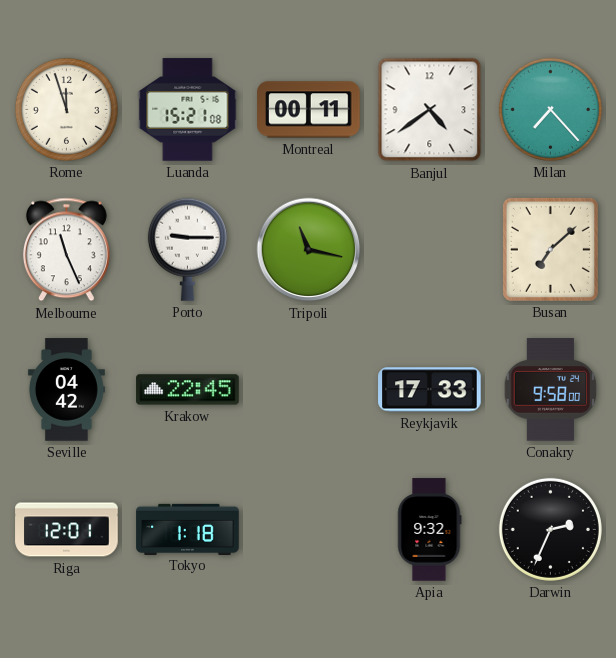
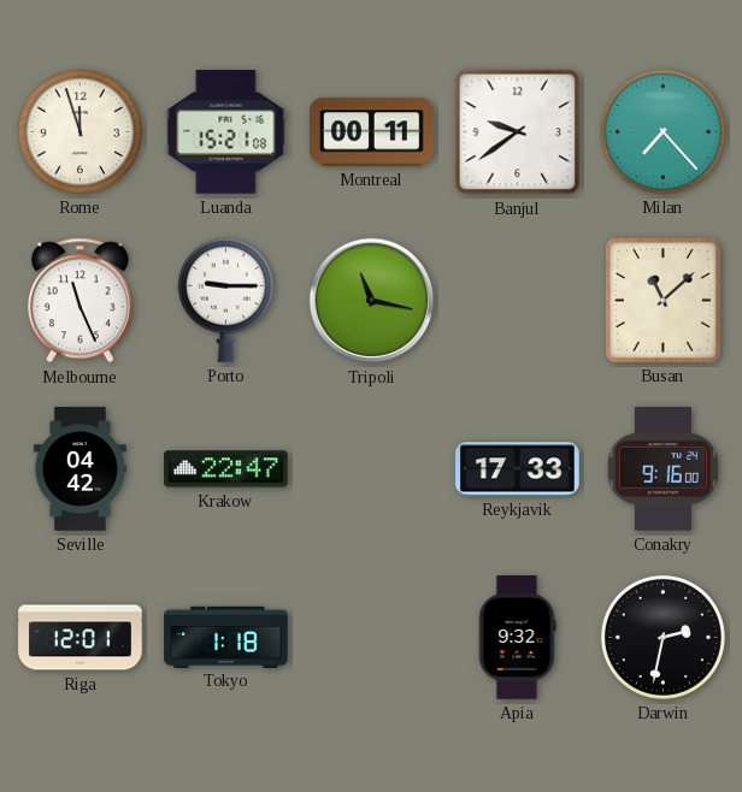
Banjul: 4:39 -> 9:39 (518, 132)
Busan: 7:08 -> 11:08 (662, 300)
Krakow: 22:45 -> 22:47 (226, 469)
Conakry: 9:58 -> 9:16 (664, 469)
Darwin: 2:34 -> 2:32 (662, 637)
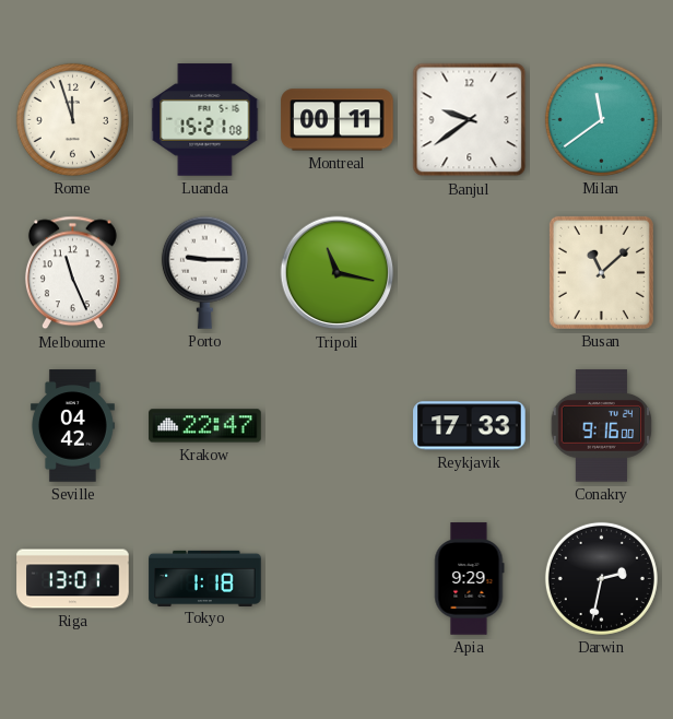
Milan: 7:23 -> 11:39 (601, 119)
Riga: 12:01 -> 13:01 (73, 579)
Apia: 9:32 -> 9:29 (469, 579)
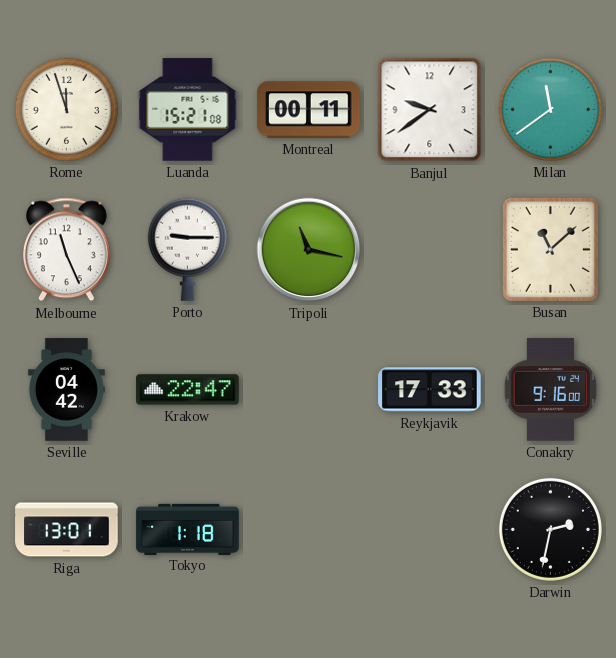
Apia: 9:29 -> none (469, 579)
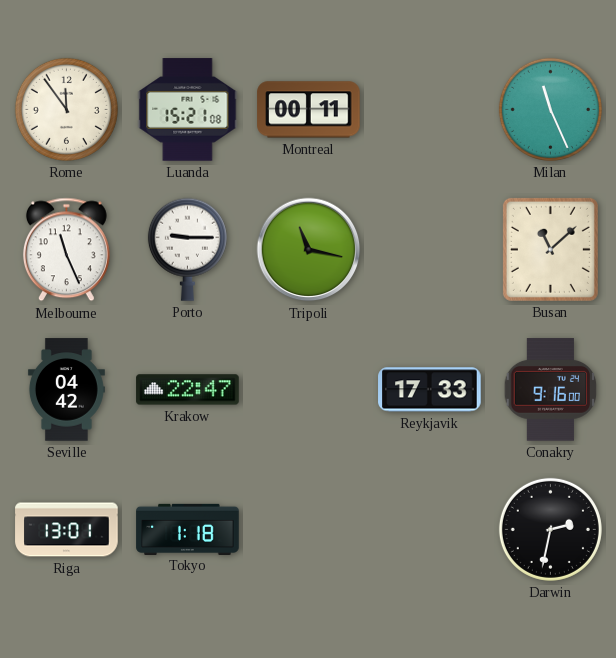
Rome: 11:57 -> 11:54 (66, 109)
Banjul: 9:39 -> none (430, 110)
Milan: 11:39 -> 11:26 (550, 109)
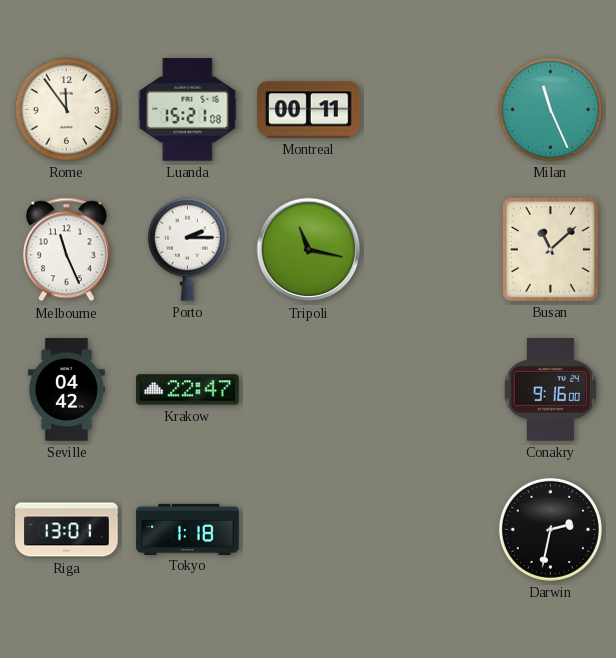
Porto: 9:15 -> 2:15 (187, 249)
Reykjavik: 17:33 -> none (430, 390)
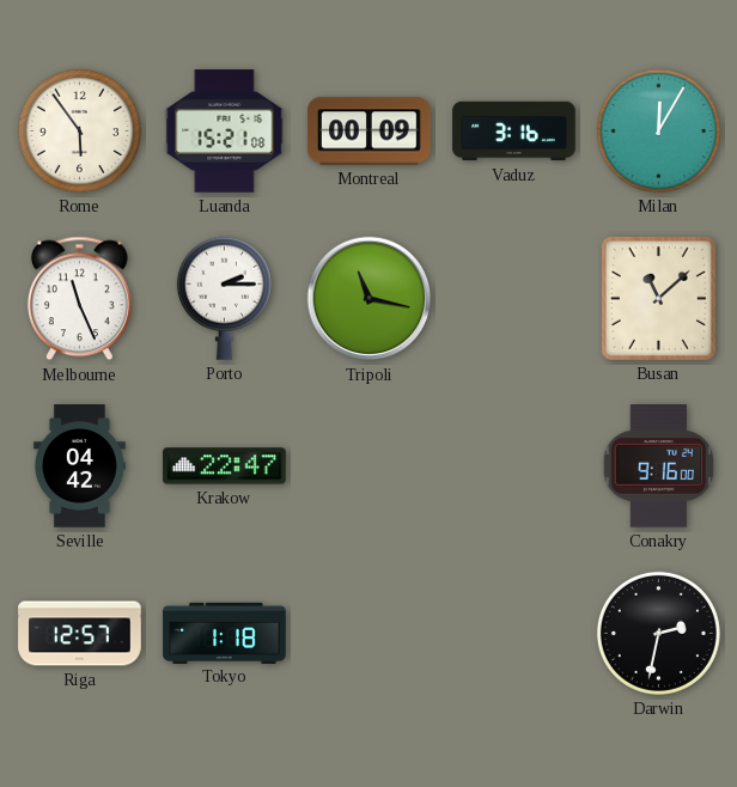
Rome: 11:54 -> 5:54 (79, 130)
Montreal: 00:11 -> 00:09 (370, 132)
Vaduz: none -> 3:16 (514, 132)
Milan: 11:26 -> 12:05 (658, 130)
Riga: 13:01 -> 12:57 (80, 634)
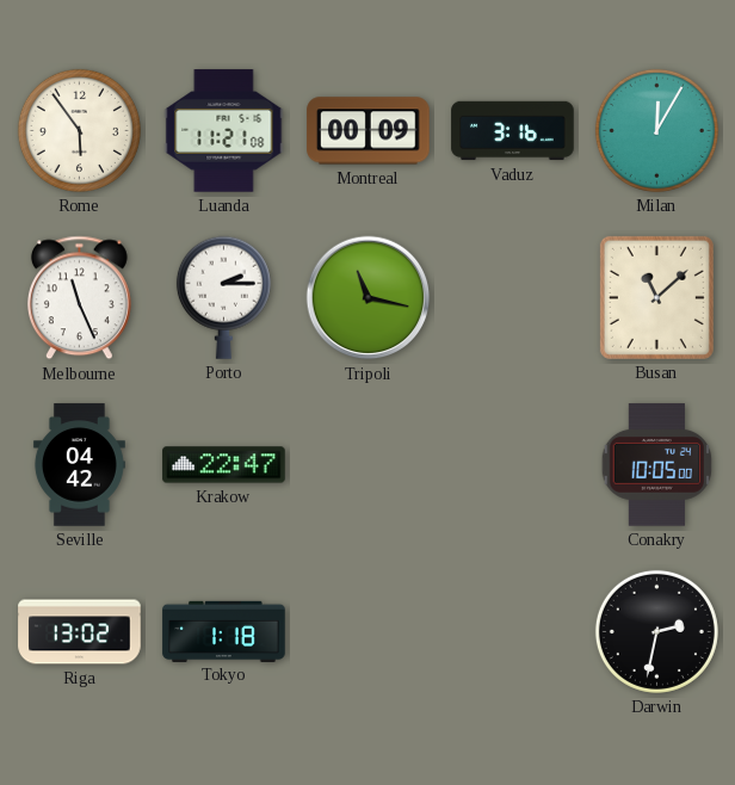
Luanda: 15:21 -> 11:21 (224, 131)
Conakry: 9:16 -> 10:05 (657, 465)
Riga: 12:57 -> 13:02 (80, 632)
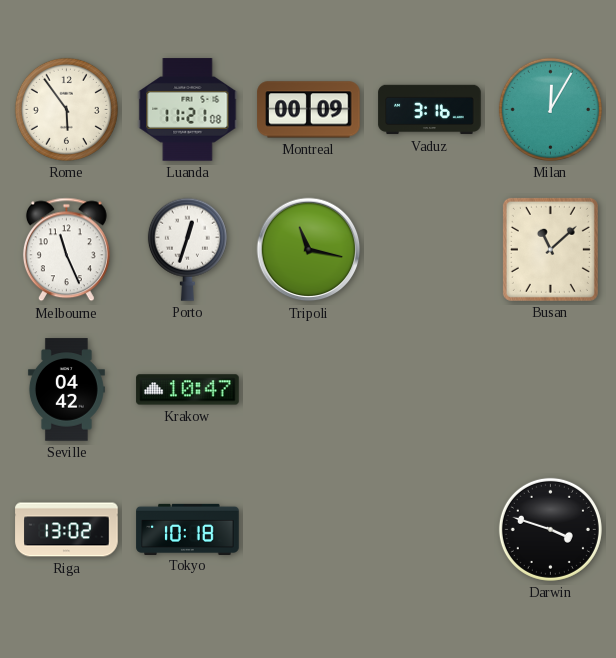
Porto: 2:15 -> 12:33 (187, 249)
Krakow: 22:47 -> 10:47 (188, 390)
Conakry: 10:05 -> none (657, 465)
Tokyo: 1:18 -> 10:18 (188, 529)
Darwin: 2:32 -> 3:48 (550, 529)
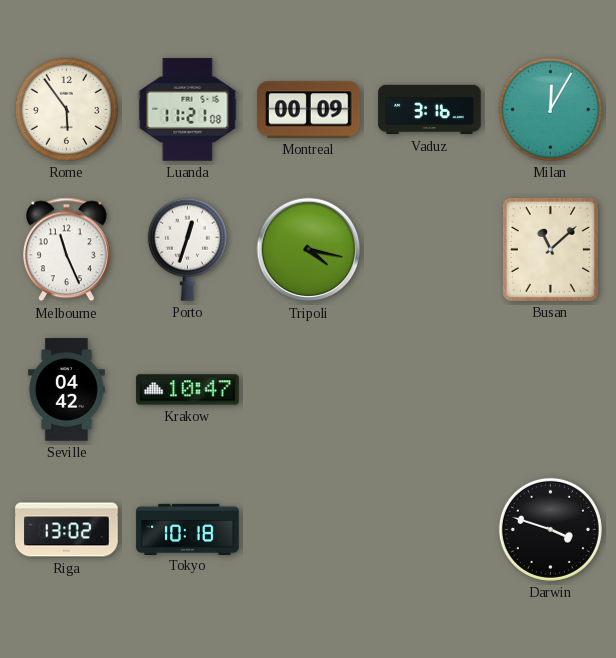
Tripoli: 11:17 -> 4:17 (309, 250)
